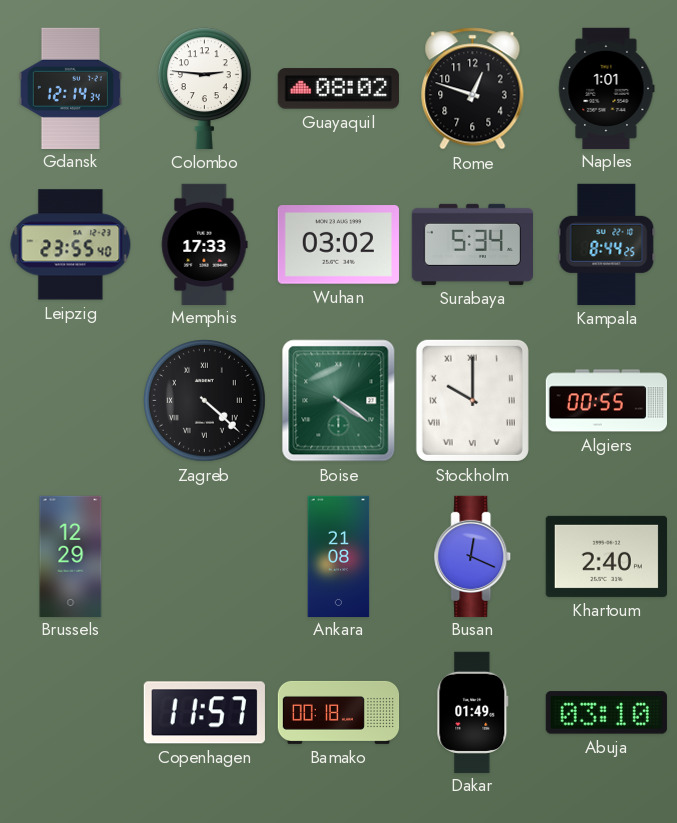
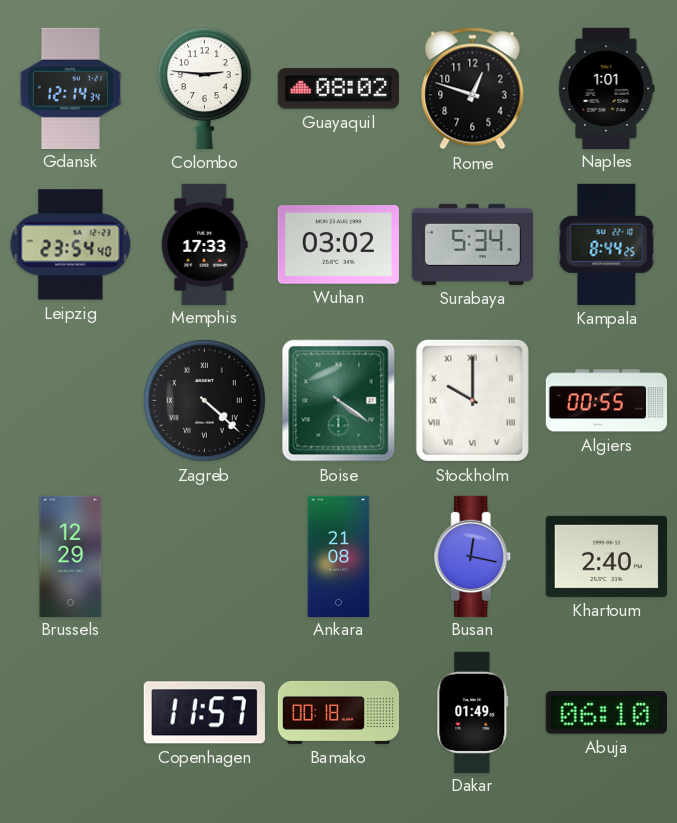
Leipzig: 23:55 -> 23:54 (71, 245)
Busan: 12:19 -> 12:17 (473, 556)
Abuja: 03:10 -> 06:10 (606, 713)
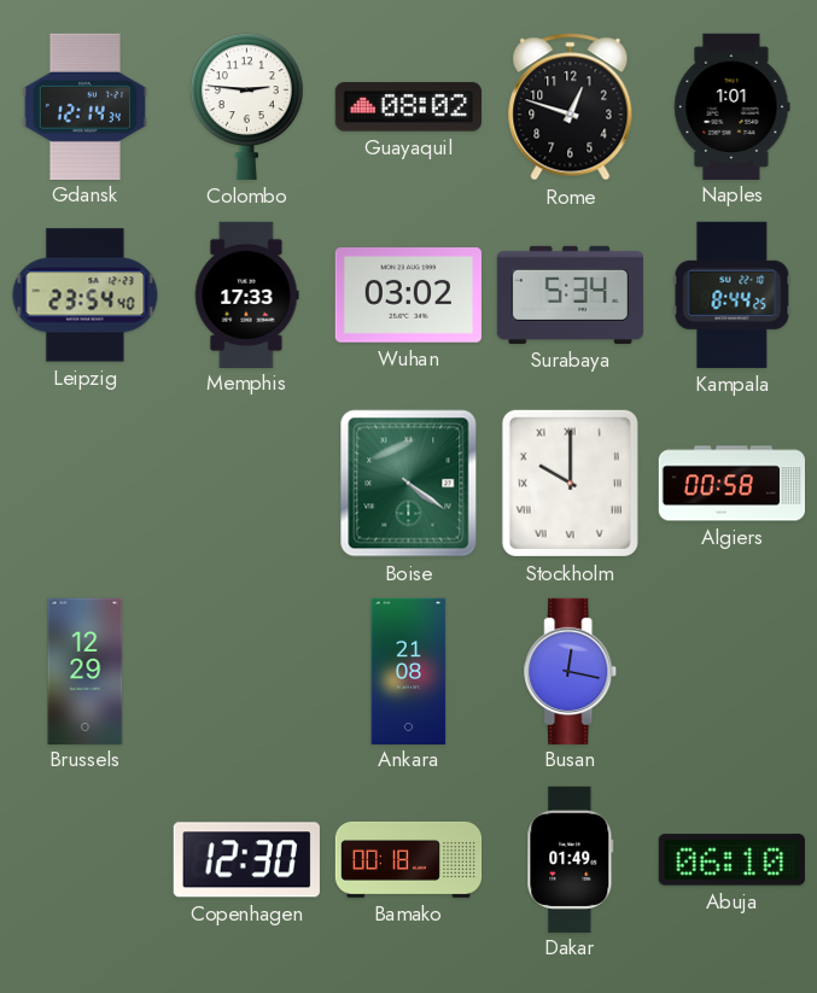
Zagreb: 4:22 -> none (205, 401)
Algiers: 00:55 -> 00:58 (731, 484)
Khartoum: 2:40 -> none (606, 556)
Copenhagen: 11:57 -> 12:30 (246, 860)
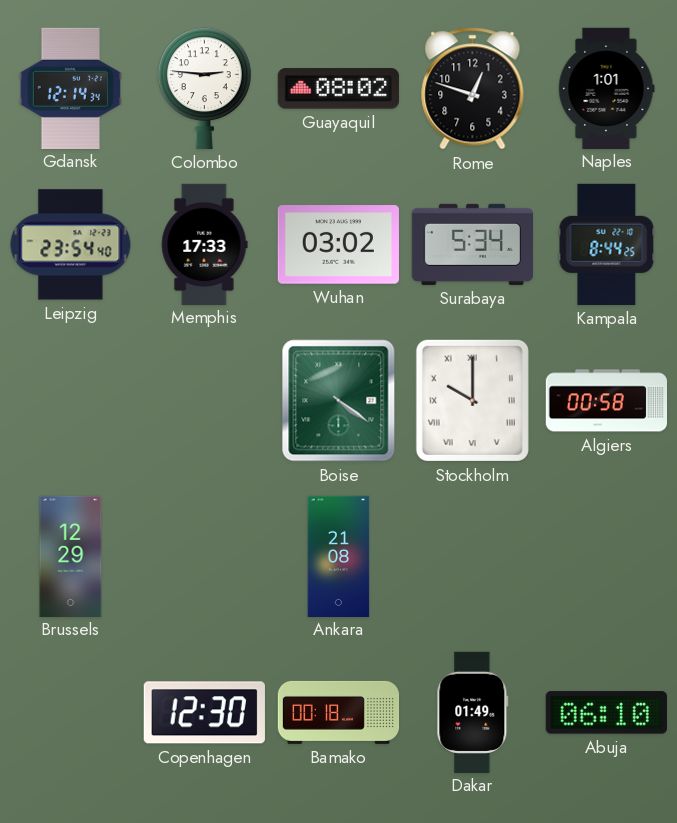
Busan: 12:17 -> none (571, 671)
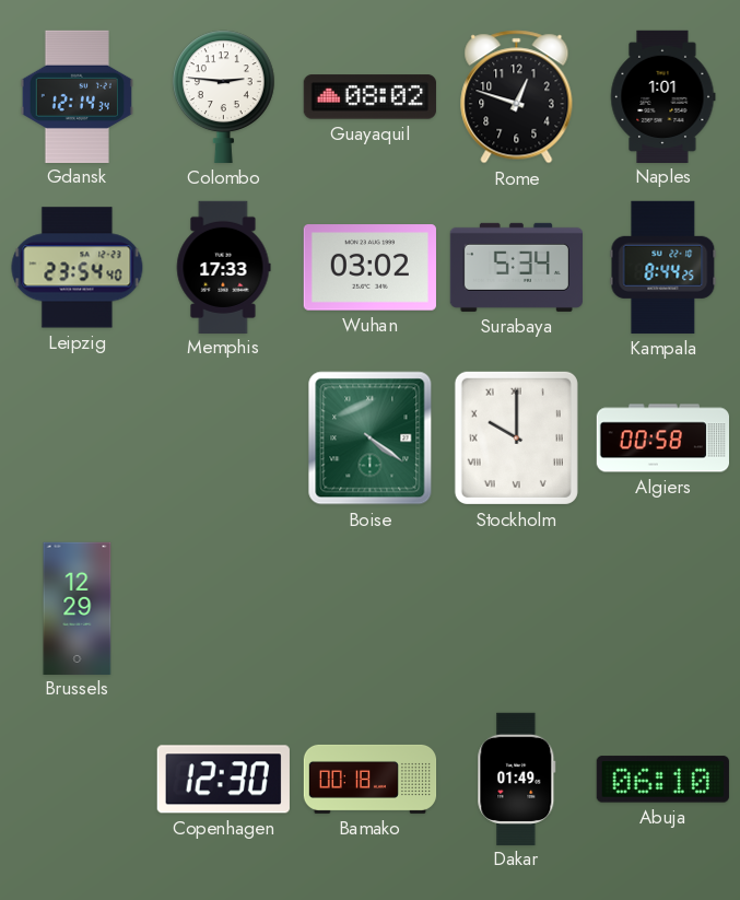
Ankara: 21:08 -> none (339, 556)
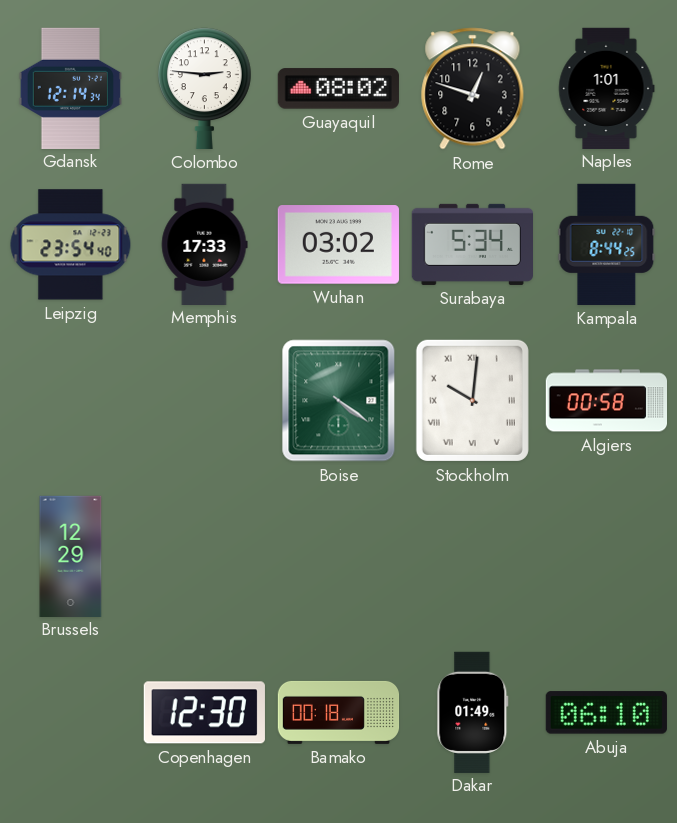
Stockholm: 10:00 -> 10:01 (472, 400)
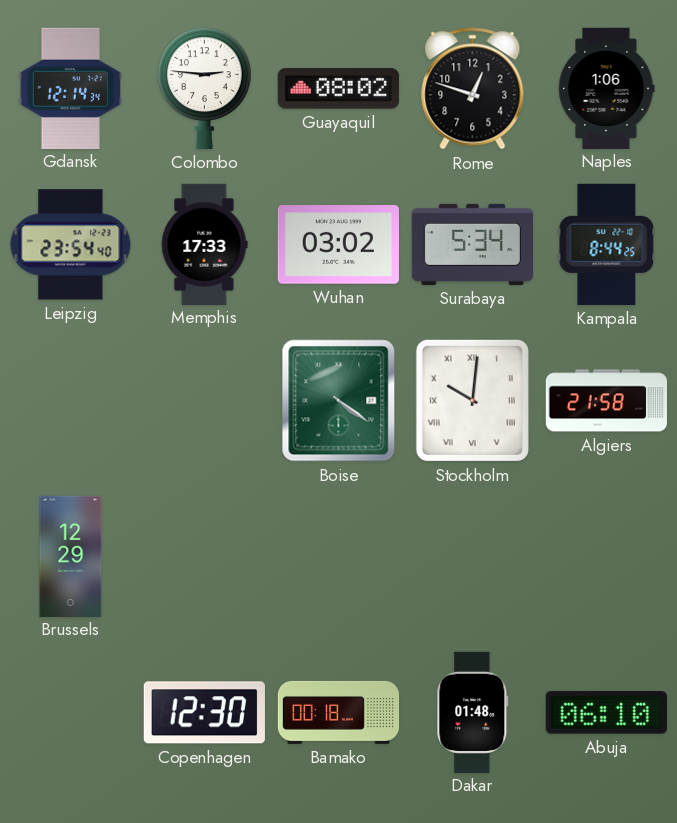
Naples: 1:01 -> 1:06 (607, 88)
Algiers: 00:58 -> 21:58 (606, 401)
Dakar: 01:49 -> 01:48 (473, 712)
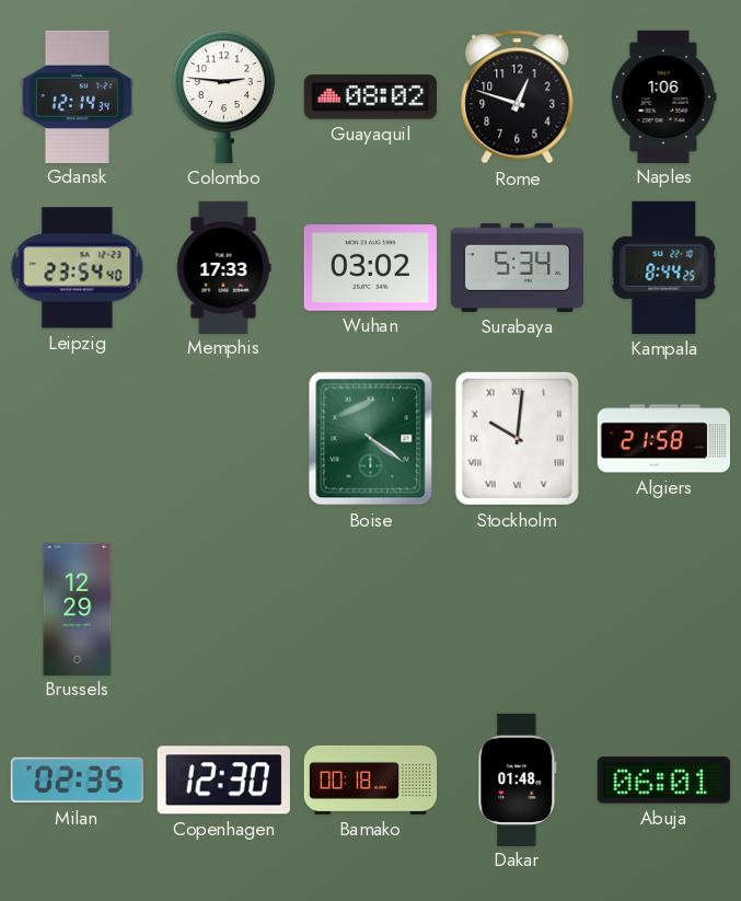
Milan: none -> 02:35 (77, 781)
Abuja: 06:10 -> 06:01 (663, 781)
